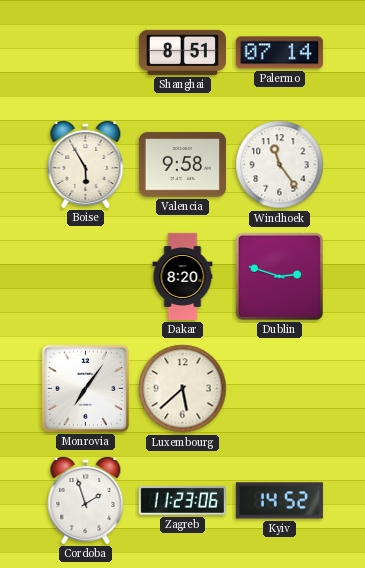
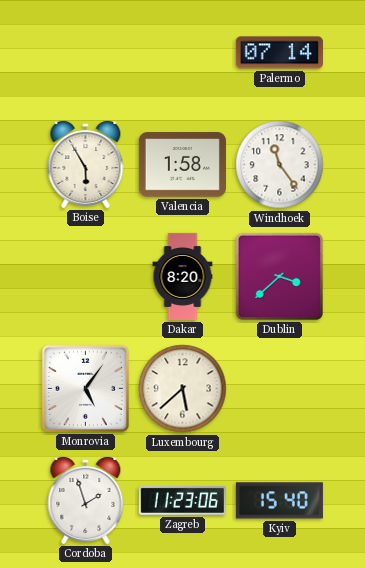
Shanghai: 8:51 -> none (182, 52)
Valencia: 9:58 -> 1:58 (182, 165)
Dublin: 2:48 -> 3:38 (279, 276)
Monrovia: 7:06 -> 5:06 (85, 388)
Kyiv: 14:52 -> 15:40 (279, 501)
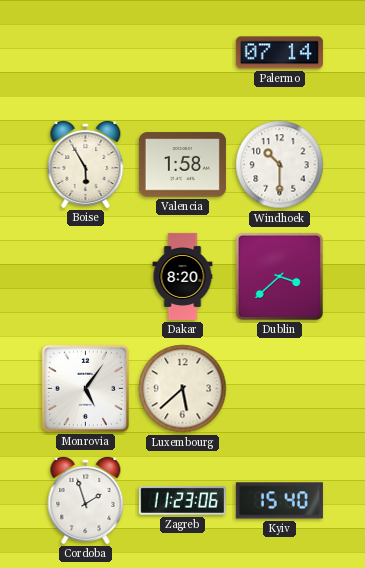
Windhoek: 11:24 -> 10:30 (280, 165)
